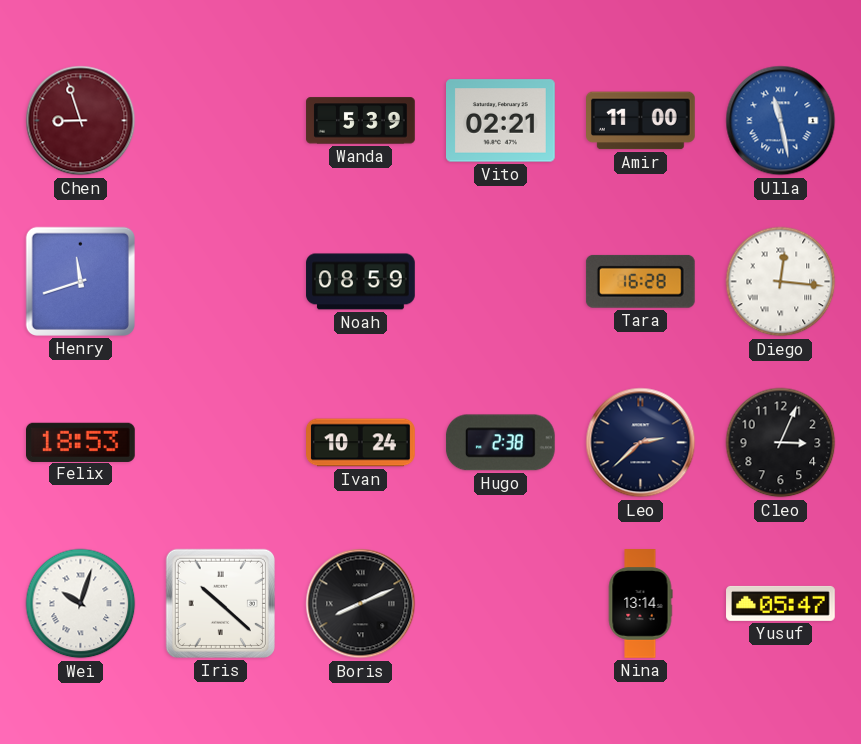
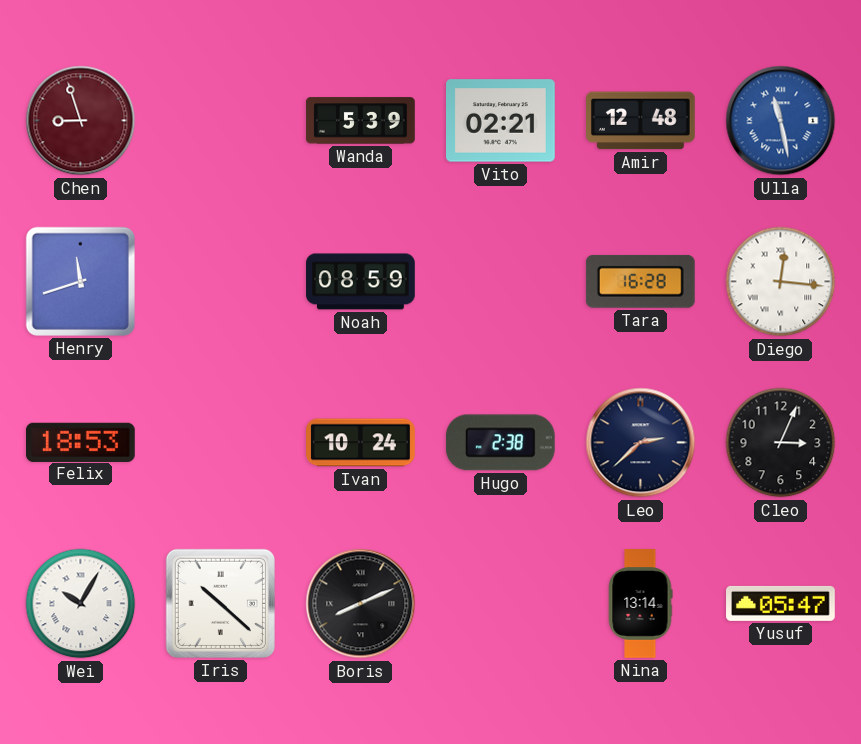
Amir: 11:00 -> 12:48 (641, 121)
Wei: 10:03 -> 10:05 (81, 604)
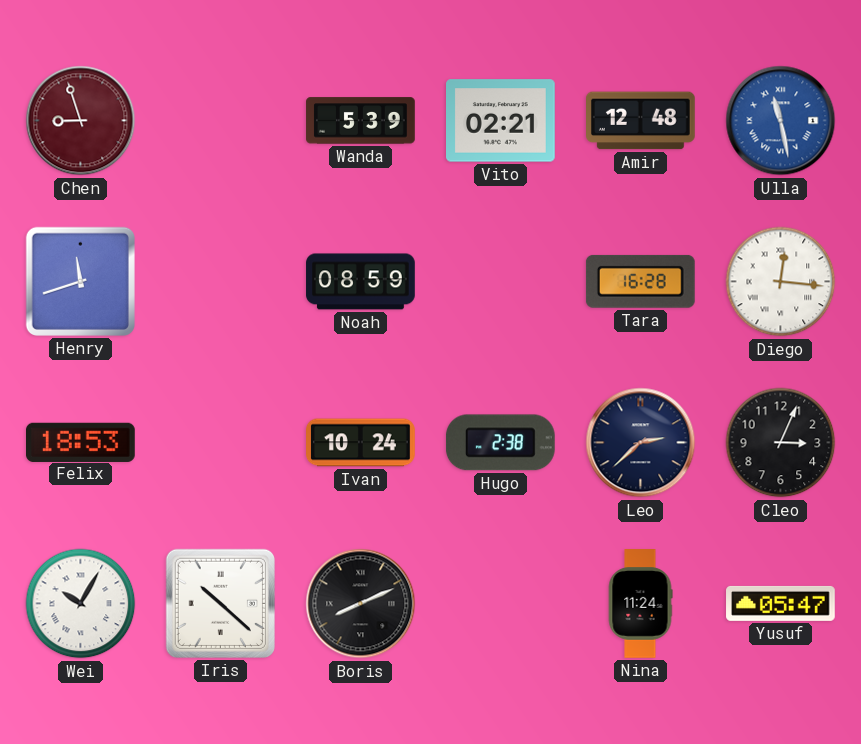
Nina: 13:14 -> 11:24 (640, 604)
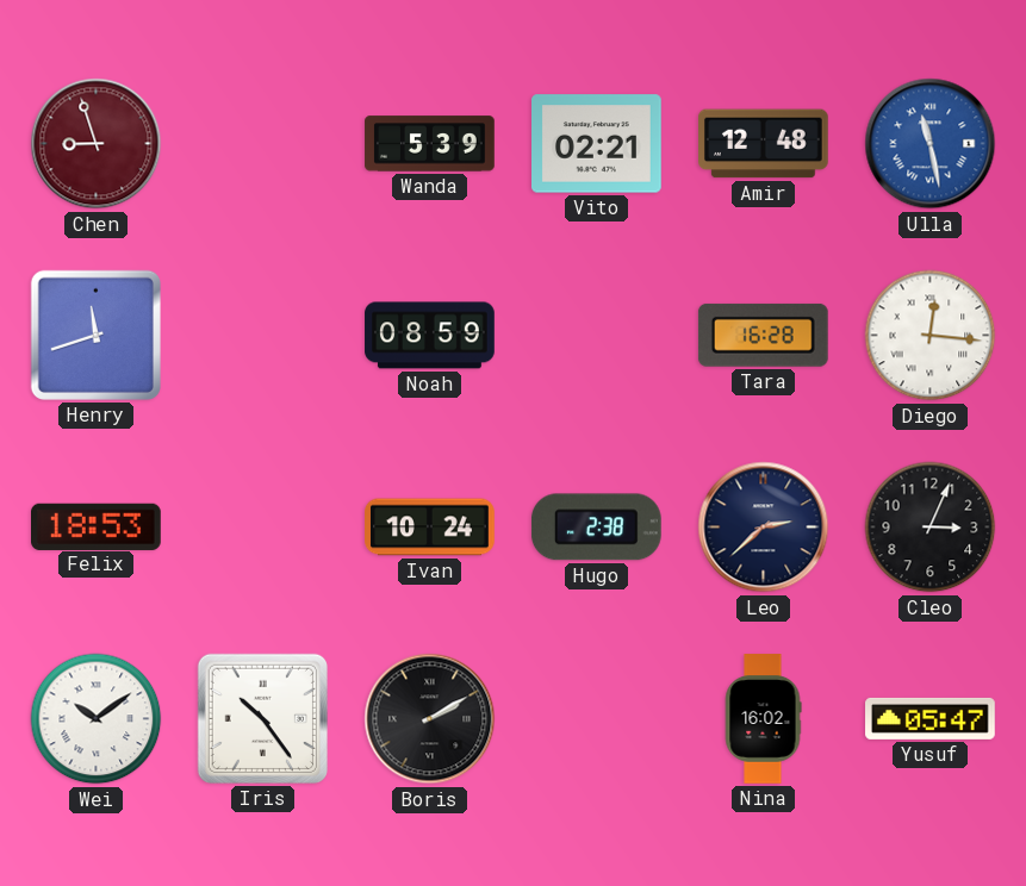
Wei: 10:05 -> 10:09 (97, 719)
Iris: 10:22 -> 10:24 (262, 718)
Boris: 8:11 -> 2:10 (430, 719)
Nina: 11:24 -> 16:02 (763, 719)
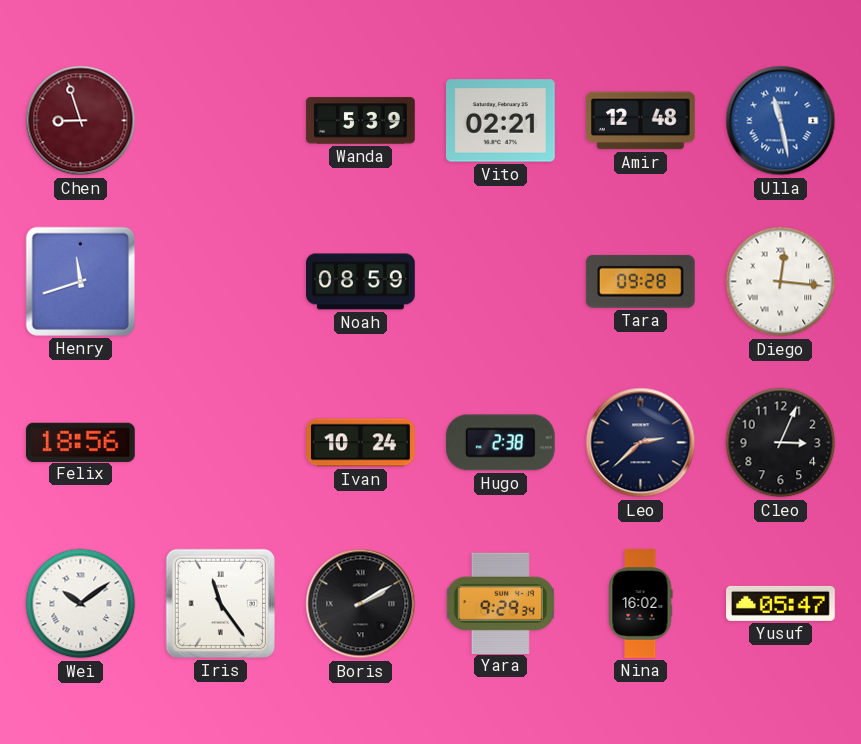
Tara: 16:28 -> 09:28 (640, 281)
Felix: 18:53 -> 18:56 (81, 442)
Iris: 10:24 -> 11:24 (220, 603)
Yara: none -> 9:29 (500, 603)
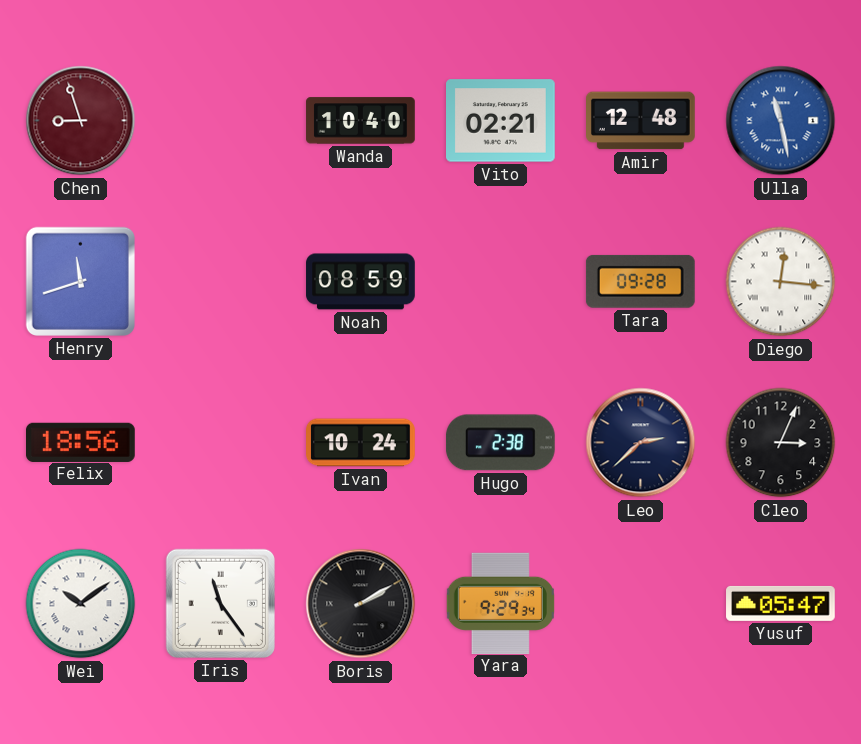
Wanda: 5:39 -> 10:40 (361, 121)
Nina: 16:02 -> none (640, 604)
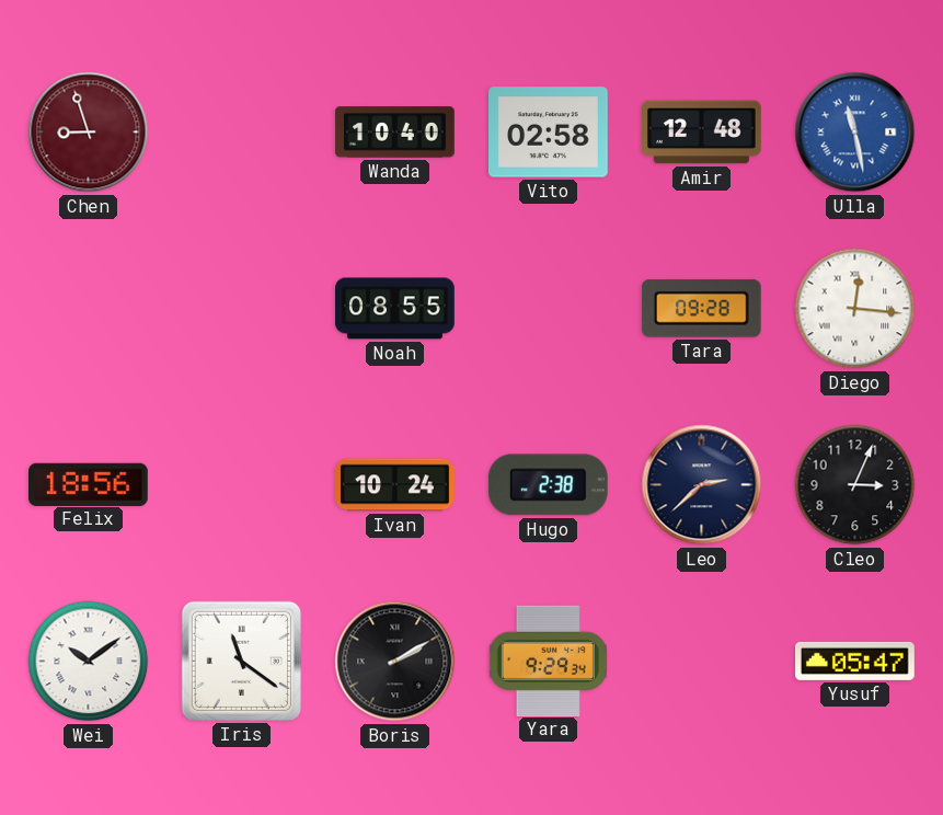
Vito: 02:21 -> 02:58 (549, 133)
Henry: 11:42 -> none (80, 281)
Noah: 08:59 -> 08:55 (395, 309)
Iris: 11:24 -> 11:21 (241, 661)
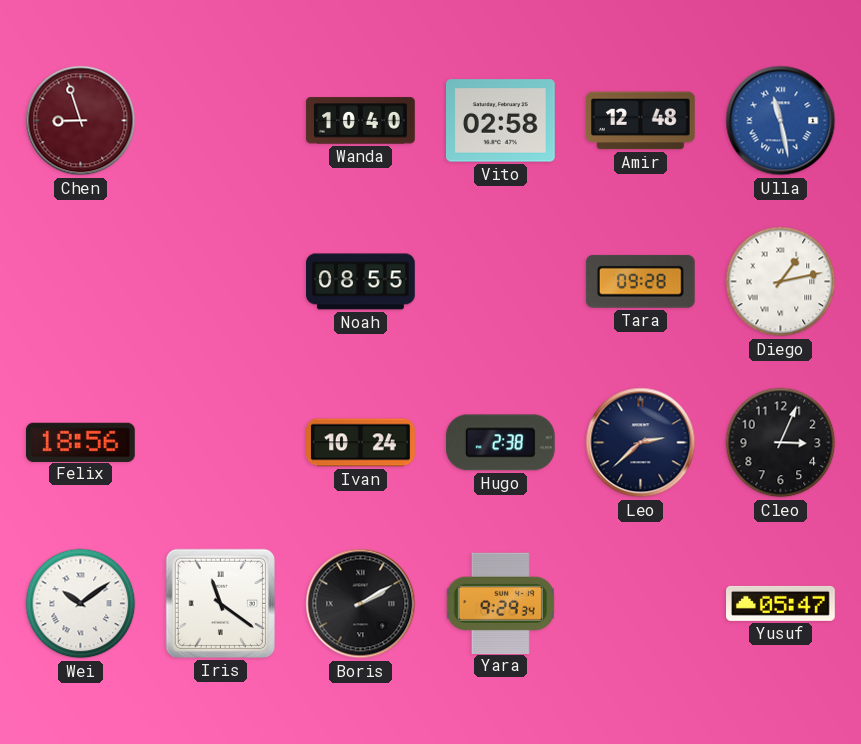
Diego: 12:16 -> 1:13 (781, 282)
